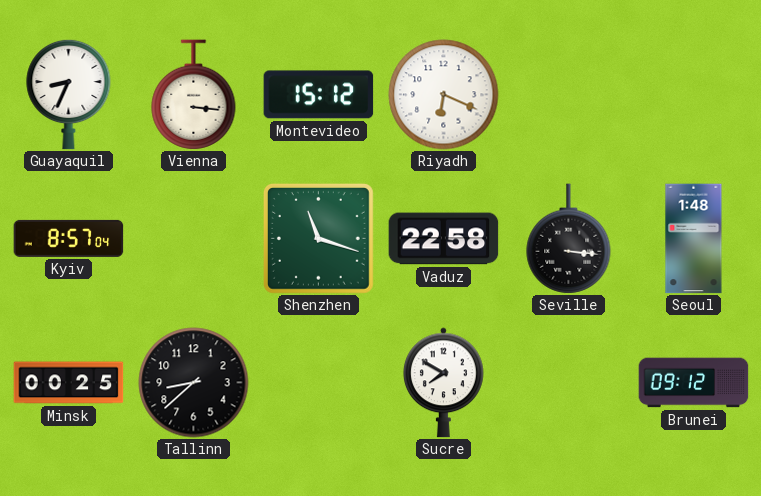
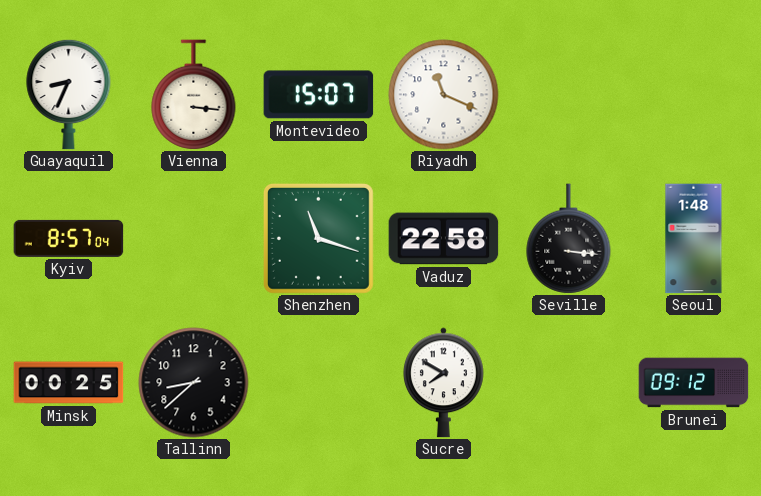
Montevideo: 15:12 -> 15:07 (319, 95)
Riyadh: 6:19 -> 11:19 (444, 95)
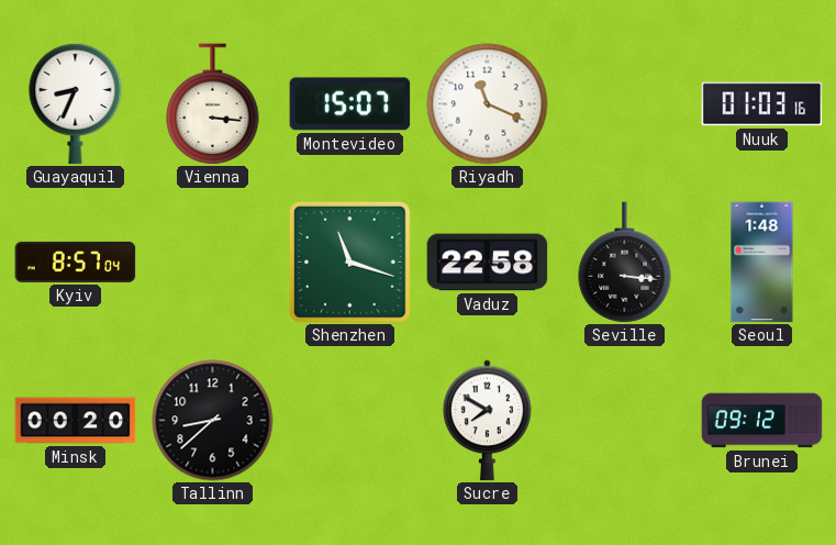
Nuuk: none -> 01:03 (762, 104)
Minsk: 00:25 -> 00:20 (76, 421)
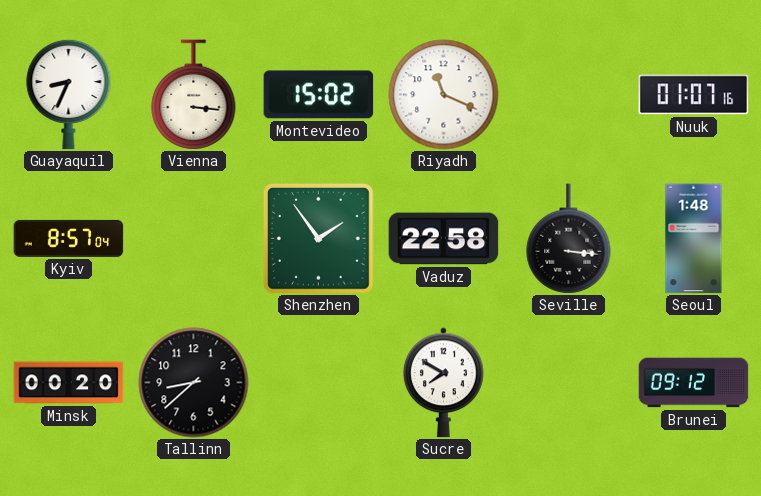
Montevideo: 15:07 -> 15:02 (319, 95)
Nuuk: 01:03 -> 01:07 (694, 95)
Shenzhen: 11:18 -> 1:54 (318, 238)
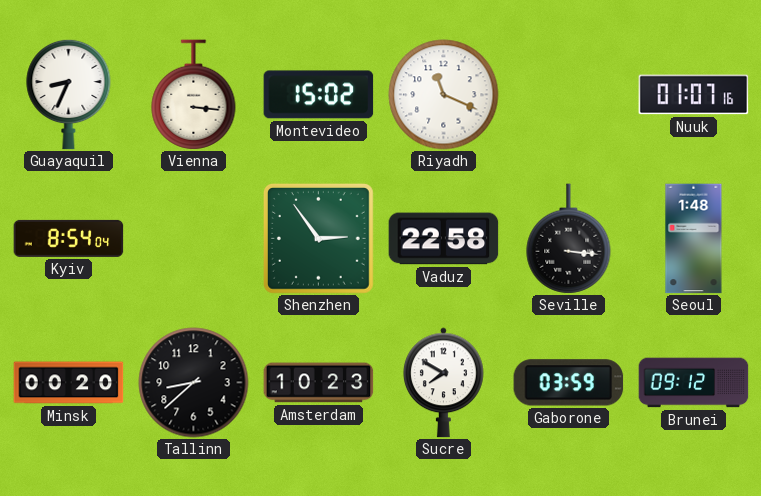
Kyiv: 8:57 -> 8:54 (69, 238)
Shenzhen: 1:54 -> 2:54 (318, 238)
Amsterdam: none -> 10:23 (319, 383)
Gaborone: none -> 03:59 (569, 383)
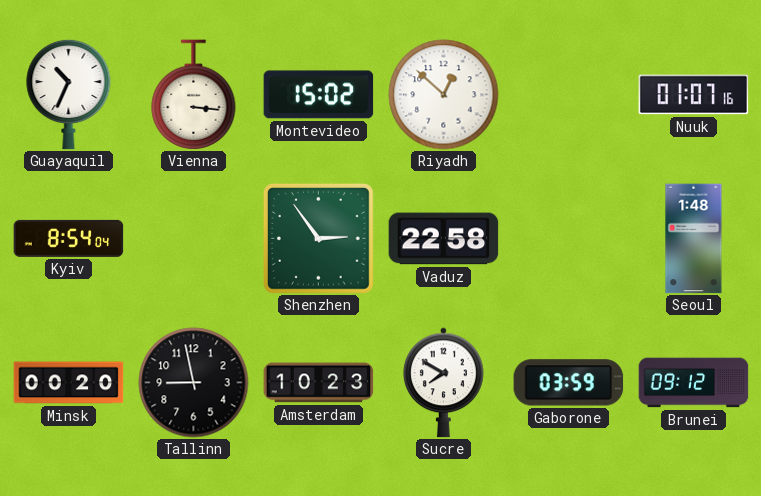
Guayaquil: 8:34 -> 10:34 (69, 94)
Riyadh: 11:19 -> 12:52 (444, 95)
Seville: 3:16 -> none (569, 239)
Tallinn: 8:38 -> 8:58 (194, 383)
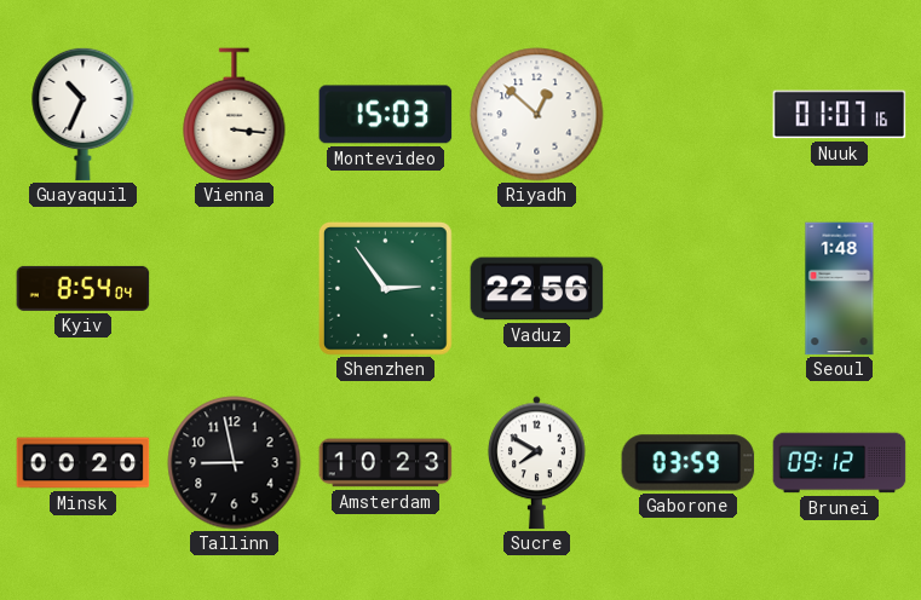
Montevideo: 15:02 -> 15:03 (386, 115)
Vaduz: 22:58 -> 22:56 (537, 289)
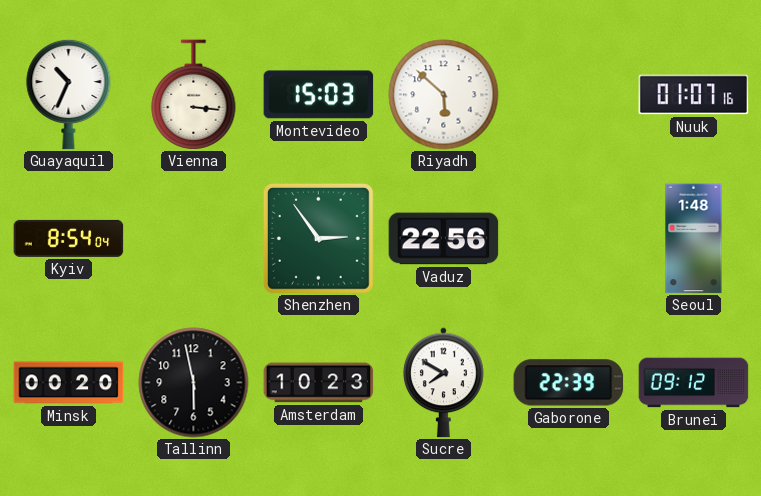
Riyadh: 12:52 -> 5:52 (444, 95)
Tallinn: 8:58 -> 5:58 (194, 383)
Gaborone: 03:59 -> 22:39 (569, 383)
